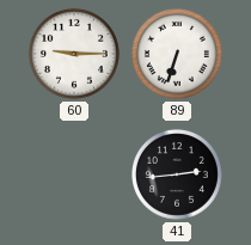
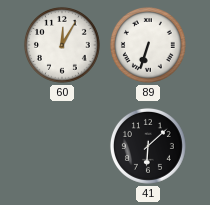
60: 9:15 -> 12:05 (62, 45)
41: 2:44 -> 6:08 (148, 146)
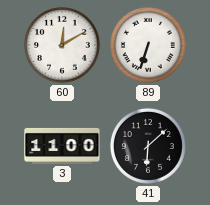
60: 12:05 -> 12:10 (62, 45)
3: none -> 11:00 (62, 146)
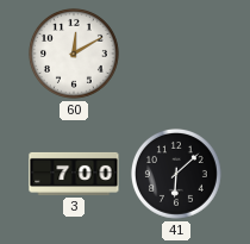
89: 6:33 -> none (148, 45)
3: 11:00 -> 7:00 (74, 174)
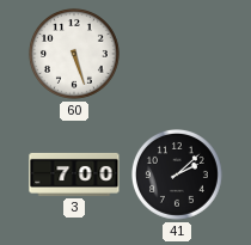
60: 12:10 -> 5:27 (74, 54)
41: 6:08 -> 2:08 (177, 174)
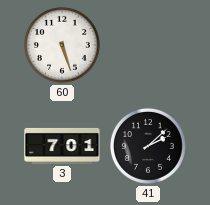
3: 7:00 -> 7:01 (62, 146)
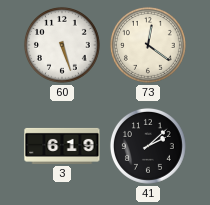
73: none -> 12:21 (148, 45)
3: 7:01 -> 6:19 (62, 146)
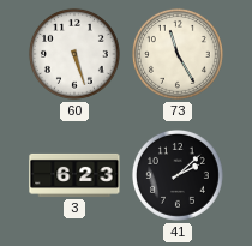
73: 12:21 -> 11:25 (178, 54)
3: 6:19 -> 6:23 (74, 175)
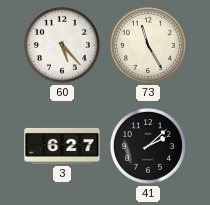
60: 5:27 -> 5:23 (62, 45)
3: 6:23 -> 6:27 (62, 146)
